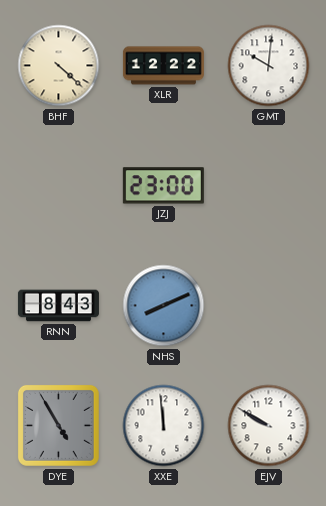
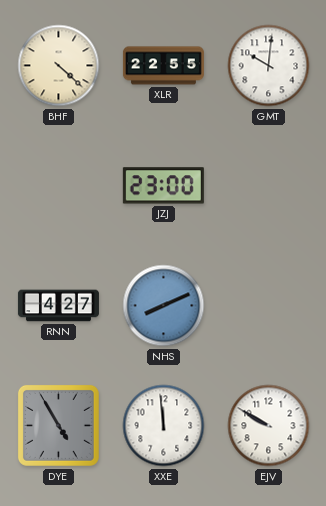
XLR: 12:22 -> 22:55 (163, 66)
RNN: 8:43 -> 4:27 (58, 306)
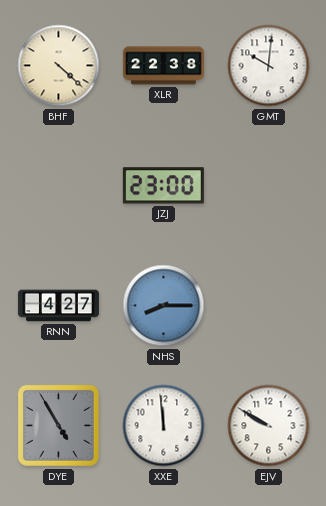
XLR: 22:55 -> 22:38 (163, 66)
NHS: 8:11 -> 8:15 (164, 306)
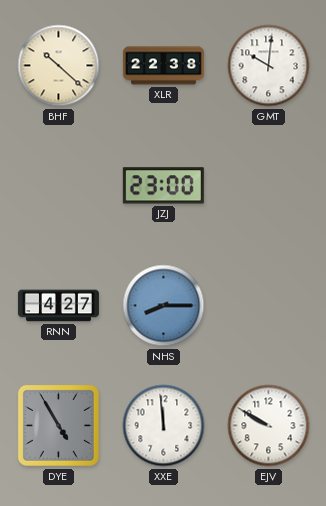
BHF: 4:22 -> 10:22 (59, 66)
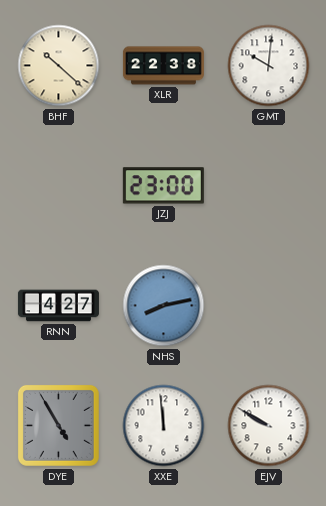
NHS: 8:15 -> 8:13 (164, 306)
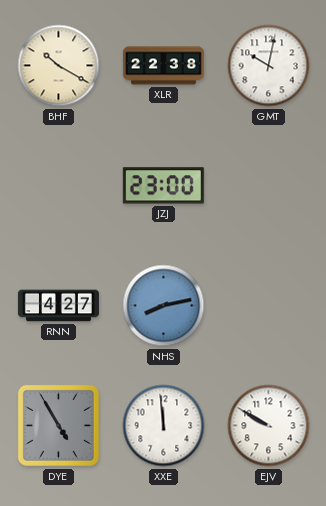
BHF: 10:22 -> 10:20 (59, 66)
GMT: 10:01 -> 10:02 (269, 66)
